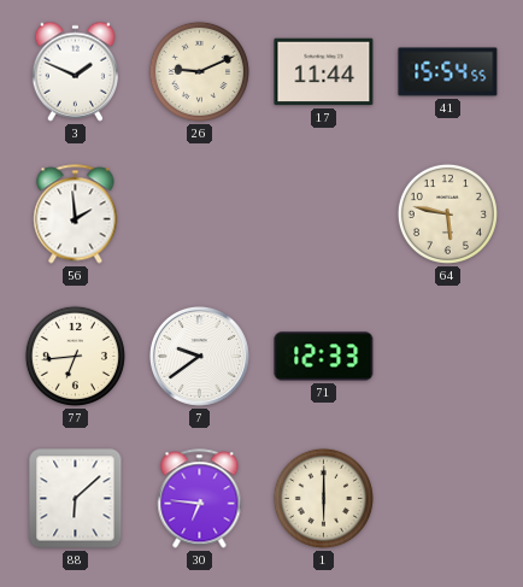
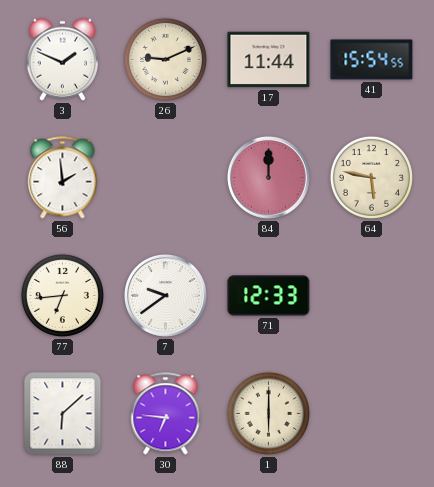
84: none -> 12:00 (268, 177)
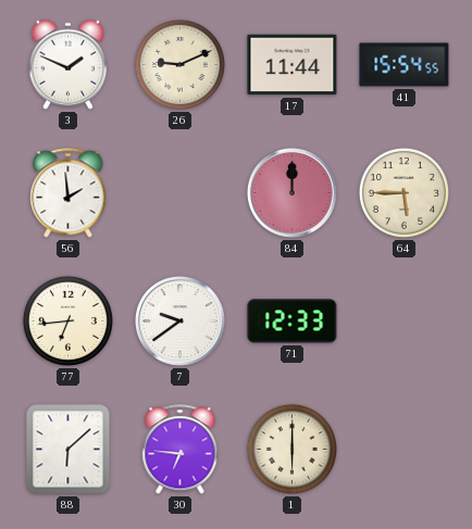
64: 5:47 -> 5:45 (403, 192)
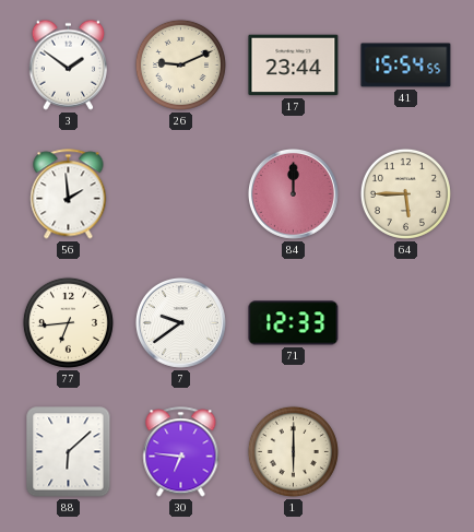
3: 1:49 -> 1:51 (68, 64)
17: 11:44 -> 23:44 (294, 66)
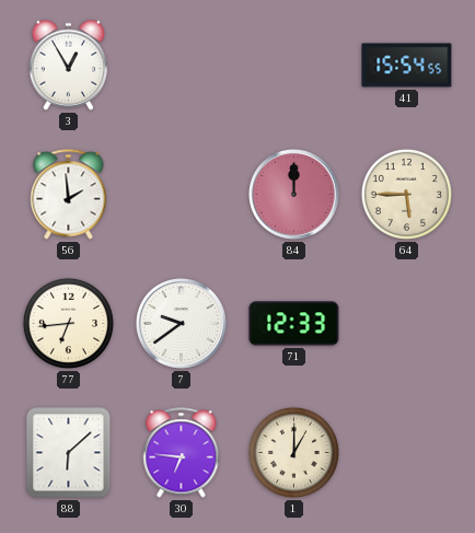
3: 1:51 -> 12:55 (68, 65)
26: 9:11 -> none (180, 64)
17: 23:44 -> none (294, 66)
1: 6:00 -> 1:00 (293, 452)
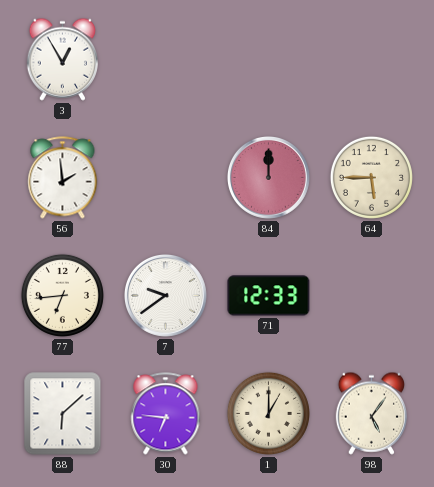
41: 15:54 -> none (407, 66)
98: none -> 5:06 (371, 413)
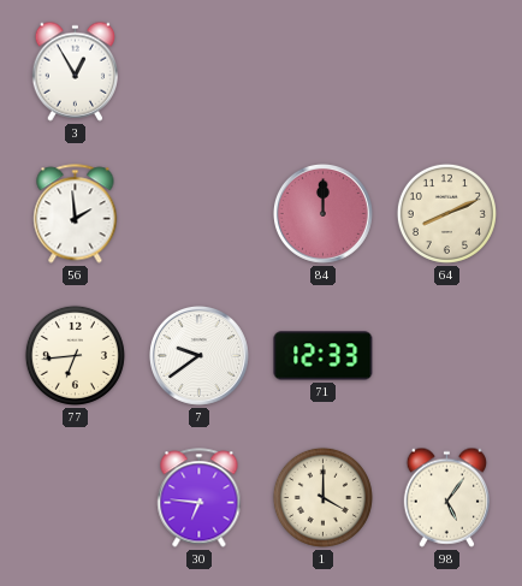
64: 5:45 -> 8:11 (446, 213)
88: 6:08 -> none (63, 414)
1: 1:00 -> 4:00 (322, 497)
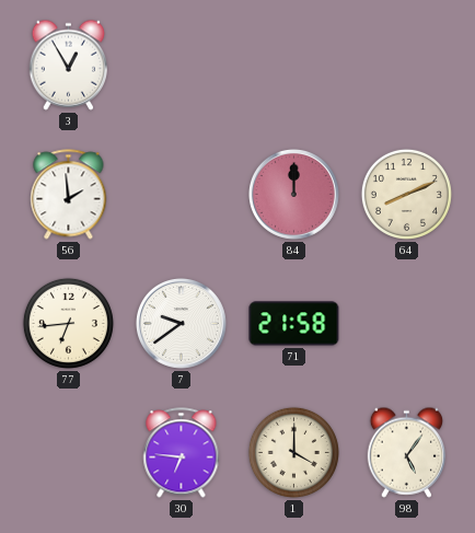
71: 12:33 -> 21:58 (294, 324)
